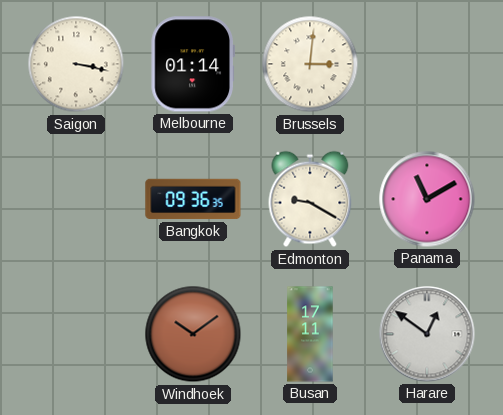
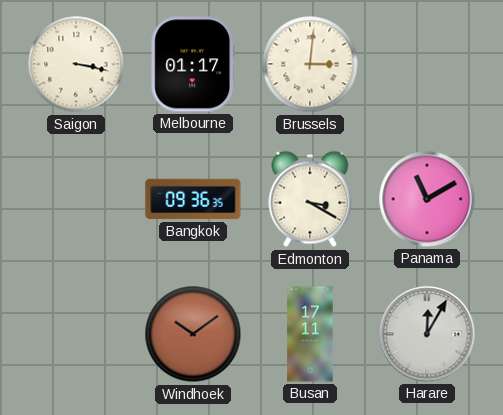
Melbourne: 01:14 -> 01:17 (192, 64)
Edmonton: 9:20 -> 3:20 (310, 199)
Harare: 12:51 -> 12:05 (427, 334)
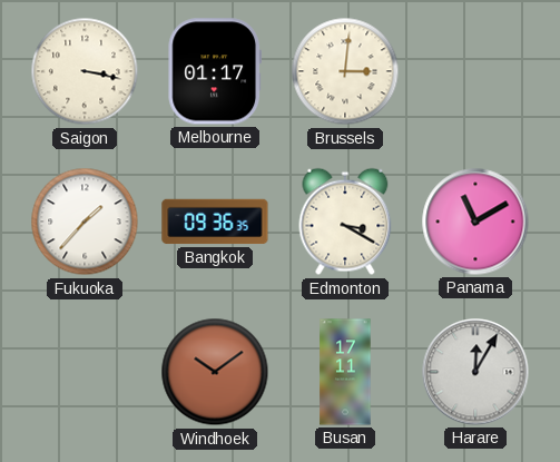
Fukuoka: none -> 1:37 (85, 222)
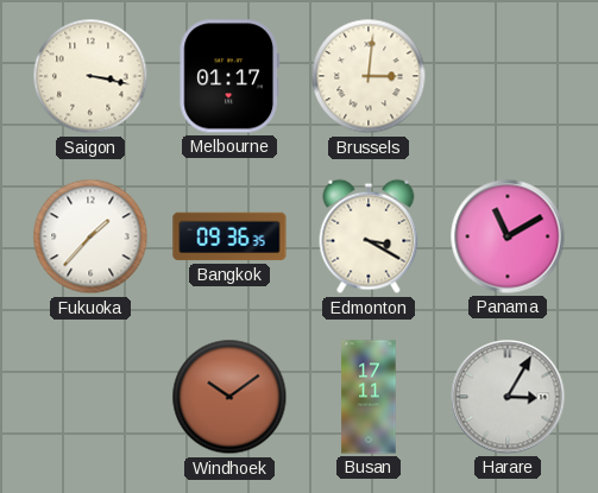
Harare: 12:05 -> 3:05 (508, 397)
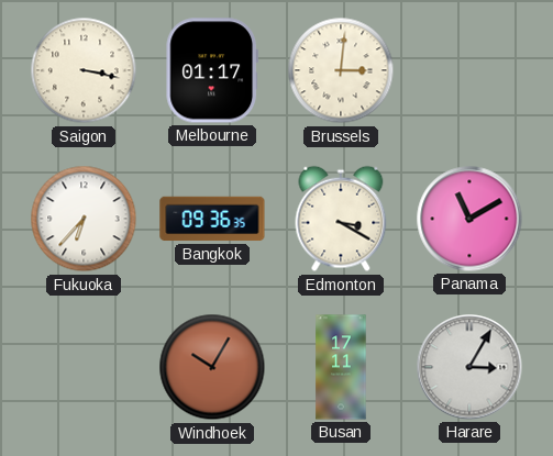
Fukuoka: 1:37 -> 6:37 (84, 219)
Windhoek: 10:09 -> 10:05 (212, 367)
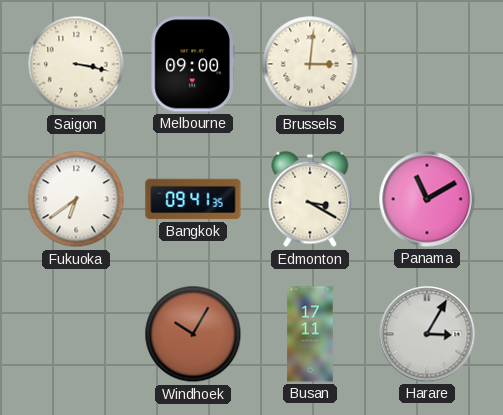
Melbourne: 01:17 -> 09:00 (192, 64)
Fukuoka: 6:37 -> 6:39 (76, 199)
Bangkok: 09:36 -> 09:41 (193, 199)
